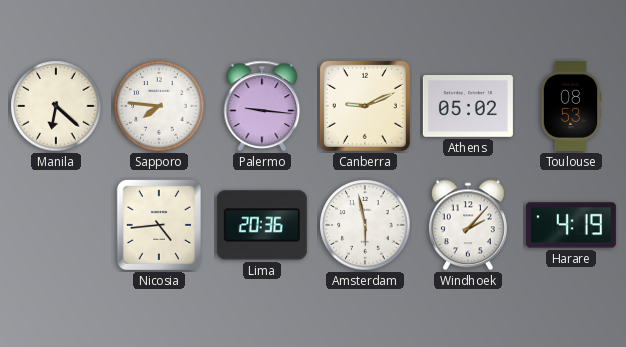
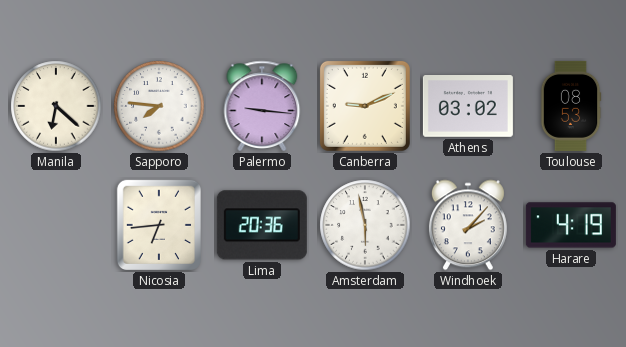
Athens: 05:02 -> 03:02 (468, 107)
Nicosia: 4:44 -> 6:44 (159, 225)
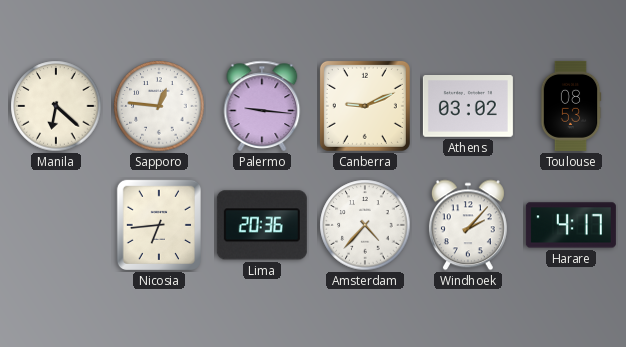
Sapporo: 7:46 -> 12:46 (159, 106)
Amsterdam: 5:58 -> 4:37 (365, 225)
Harare: 4:19 -> 4:17 (571, 225)
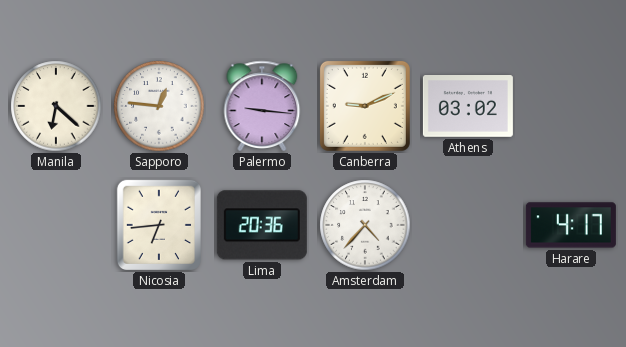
Toulouse: 08:53 -> none (571, 106)
Windhoek: 2:07 -> none (468, 225)
